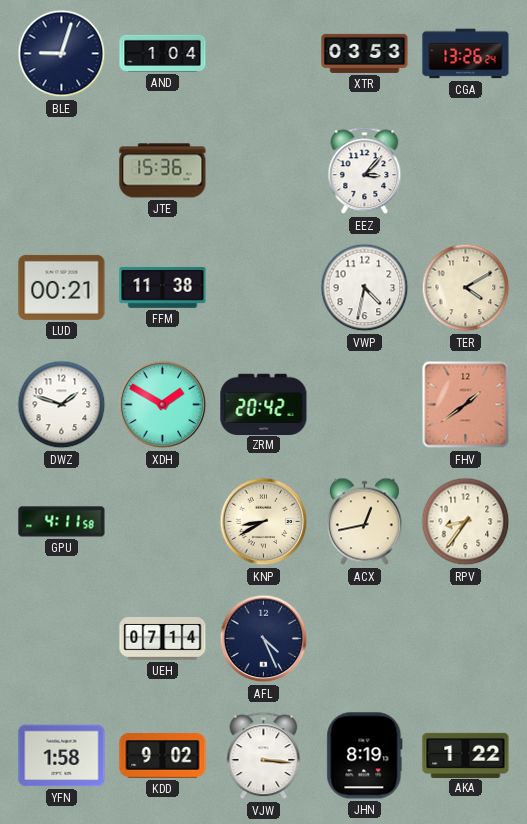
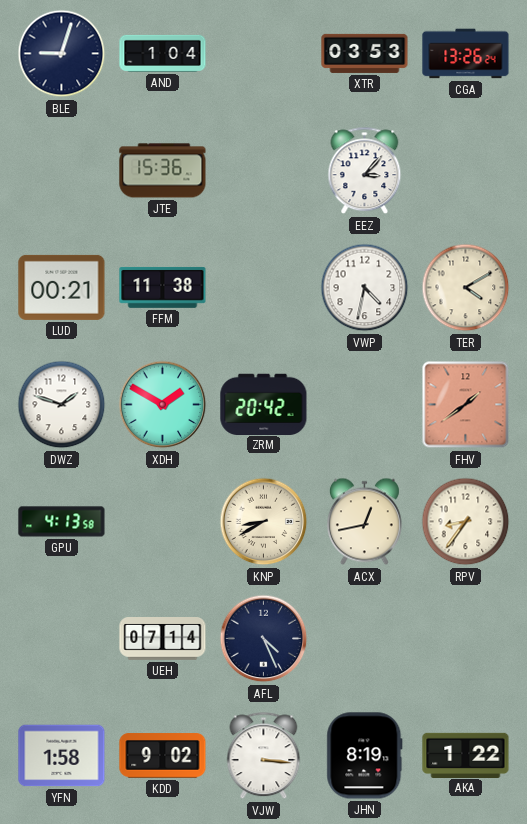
GPU: 4:11 -> 4:13 (62, 522)
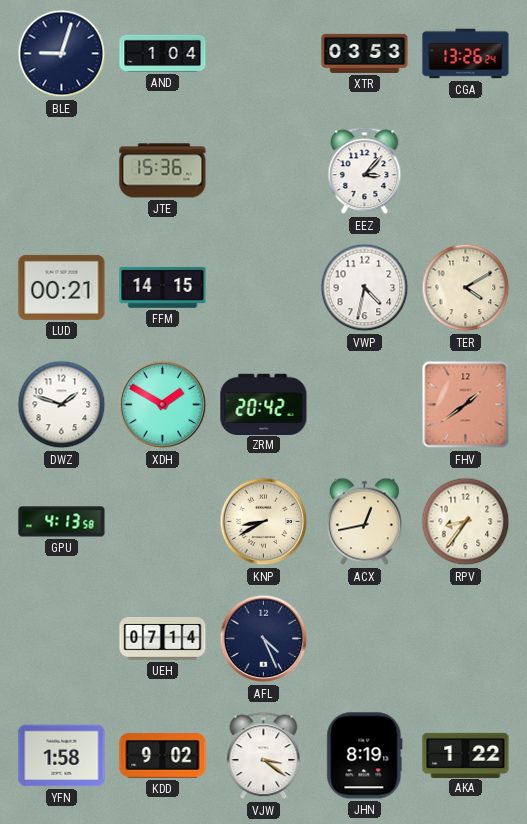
FFM: 11:38 -> 14:15 (163, 287)
VJW: 3:16 -> 3:21 (264, 756)
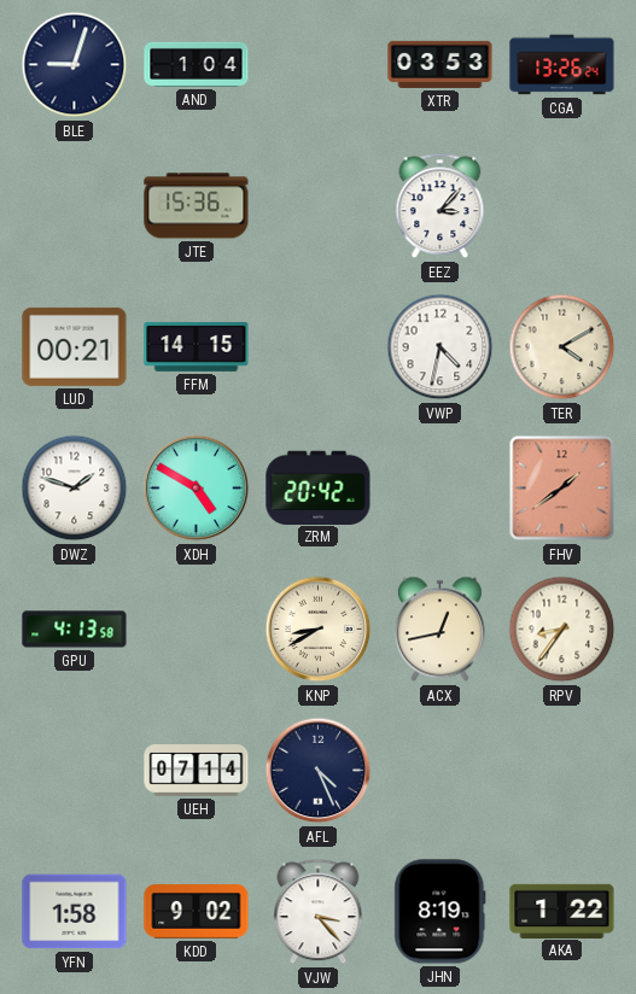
XDH: 1:50 -> 4:50 (197, 489)
VJW: 3:21 -> 3:23 (319, 912)
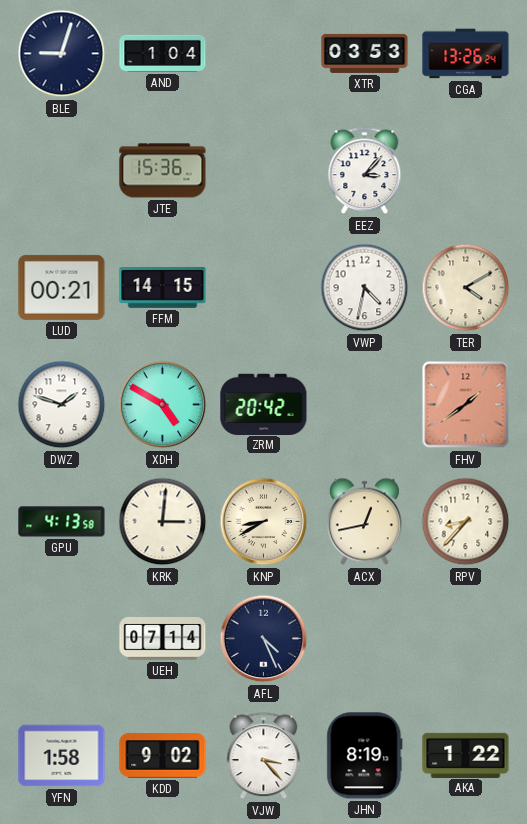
KRK: none -> 3:01 (163, 522)
RPV: 8:36 -> 8:37 (466, 522)
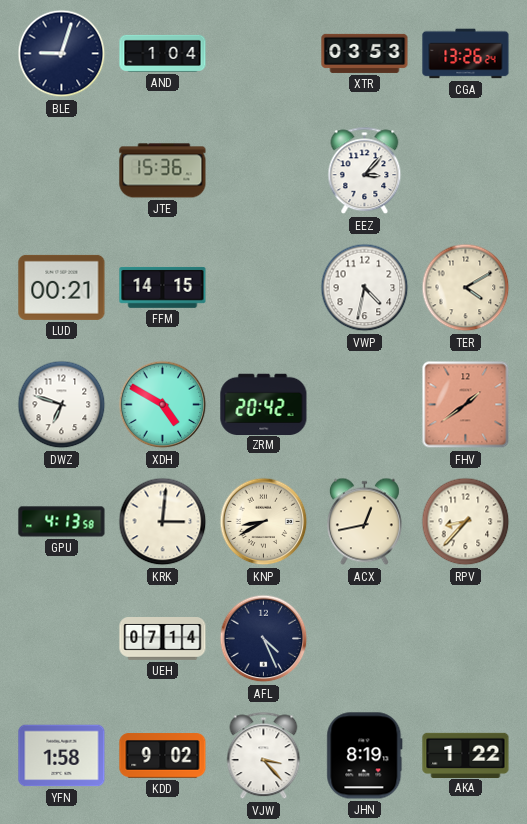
DWZ: 1:48 -> 6:48 (62, 405)
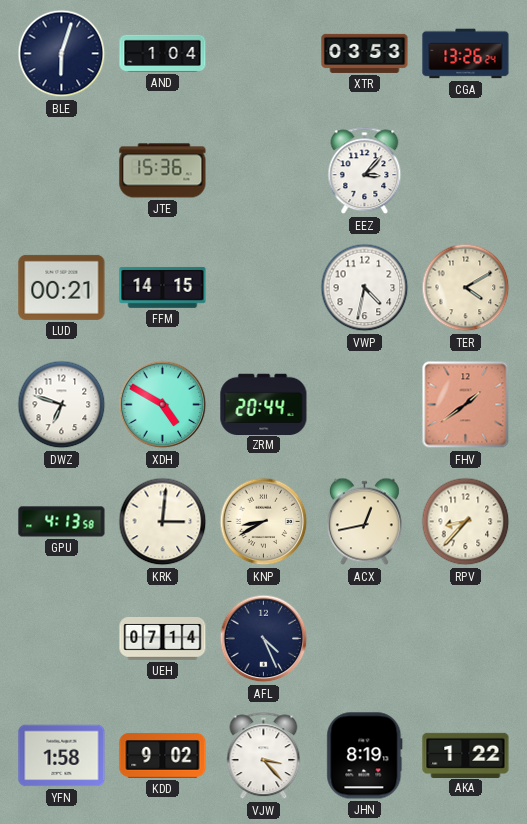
BLE: 9:03 -> 6:03 (62, 54)
ZRM: 20:42 -> 20:44 (264, 404)
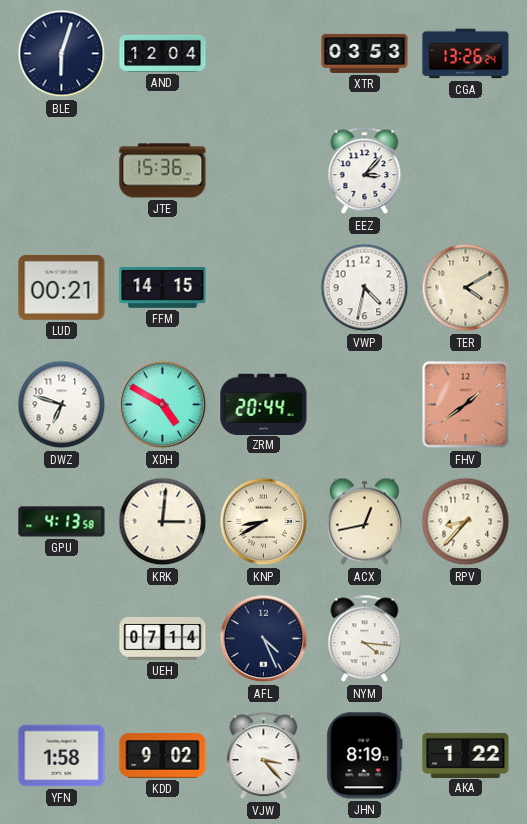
AND: 1:04 -> 12:04 (163, 53)
NYM: none -> 4:16 (365, 639)
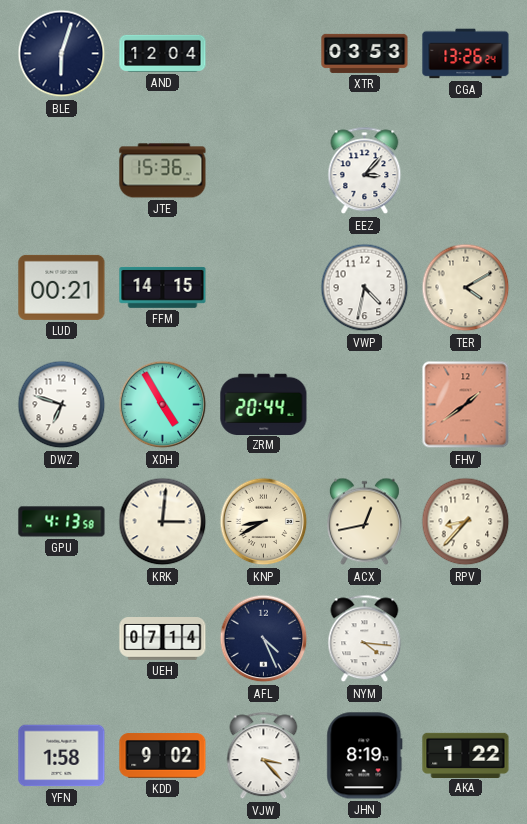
XDH: 4:50 -> 4:55 (163, 405)
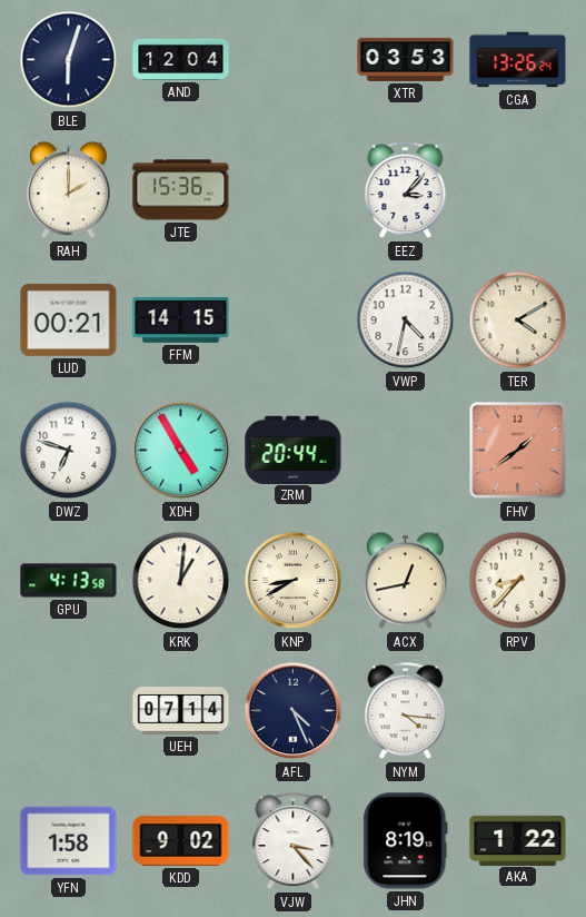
RAH: none -> 2:00 (68, 190)
KRK: 3:01 -> 1:01 (181, 581)
